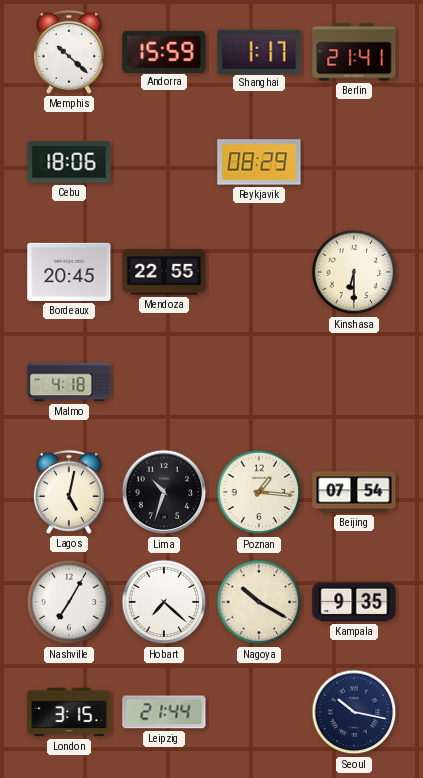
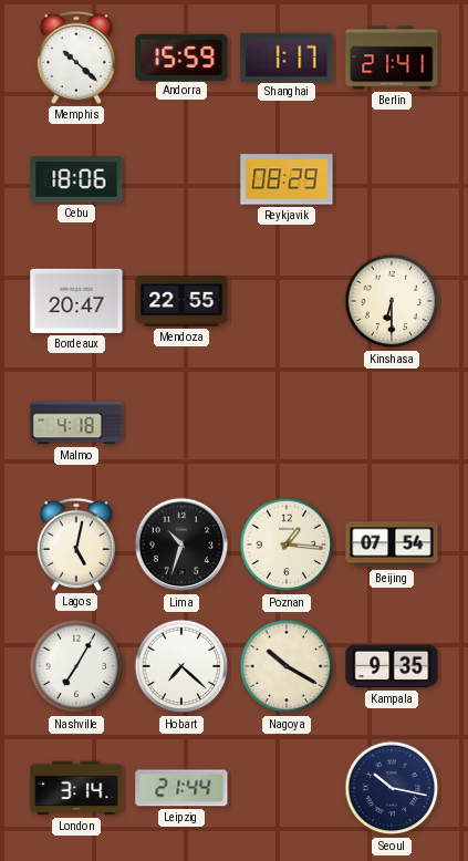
Bordeaux: 20:45 -> 20:47 (76, 301)
London: 3:15 -> 3:14 (76, 788)
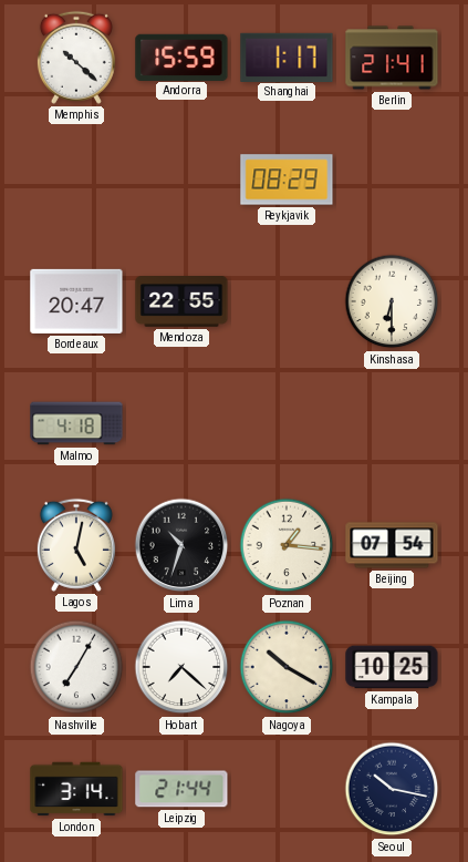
Cebu: 18:06 -> none (76, 179)
Kampala: 9:35 -> 10:25 (392, 667)
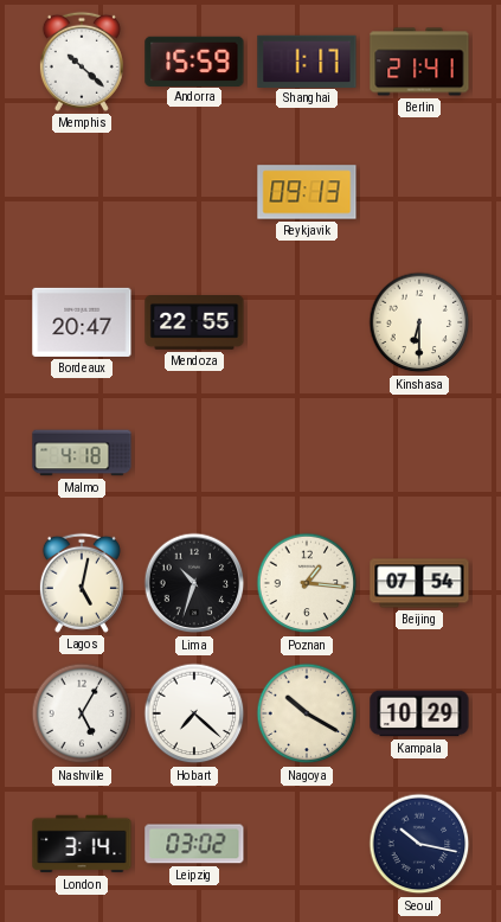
Reykjavik: 08:29 -> 09:13 (307, 192)
Nashville: 7:05 -> 5:05 (82, 713)
Kampala: 10:25 -> 10:29 (419, 713)
Leipzig: 21:44 -> 03:02 (194, 844)
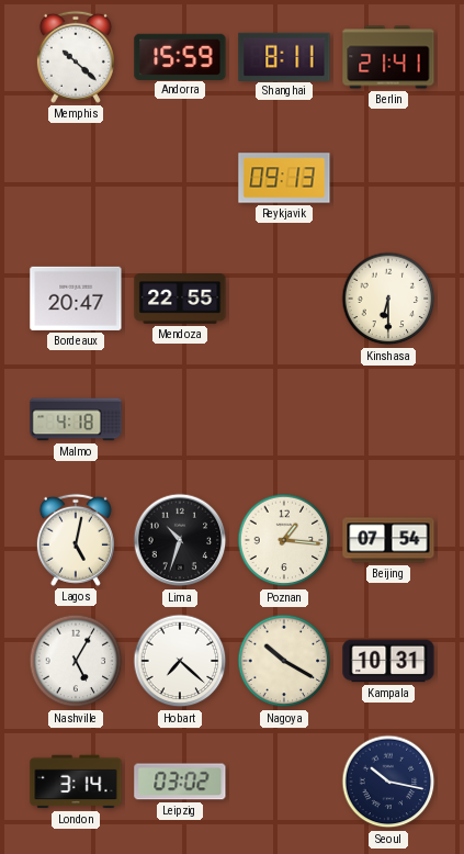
Shanghai: 1:17 -> 8:11 (284, 56)
Kampala: 10:29 -> 10:31 (388, 661)
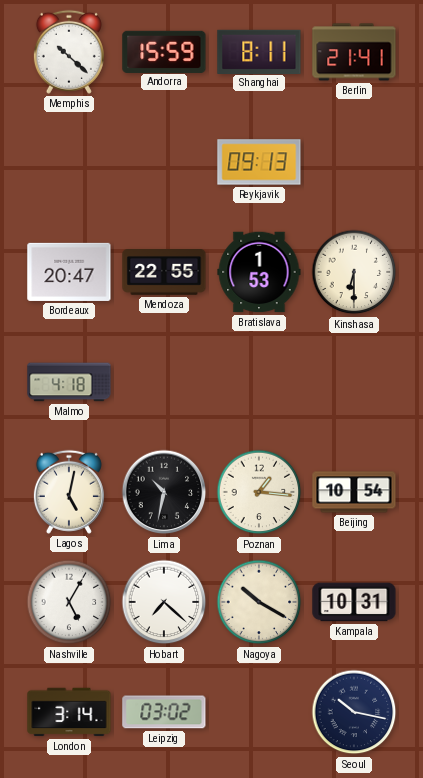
Bratislava: none -> 1:53 (259, 272)
Lima: 10:33 -> 10:32 (164, 492)
Beijing: 07:54 -> 10:54 (354, 492)
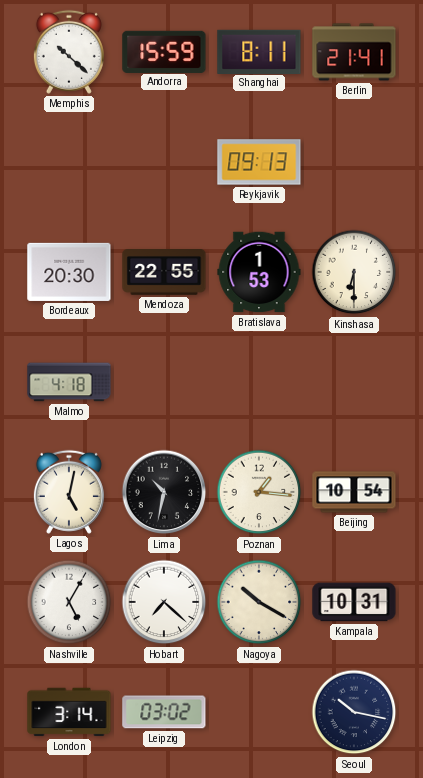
Bordeaux: 20:47 -> 20:30 (69, 272)
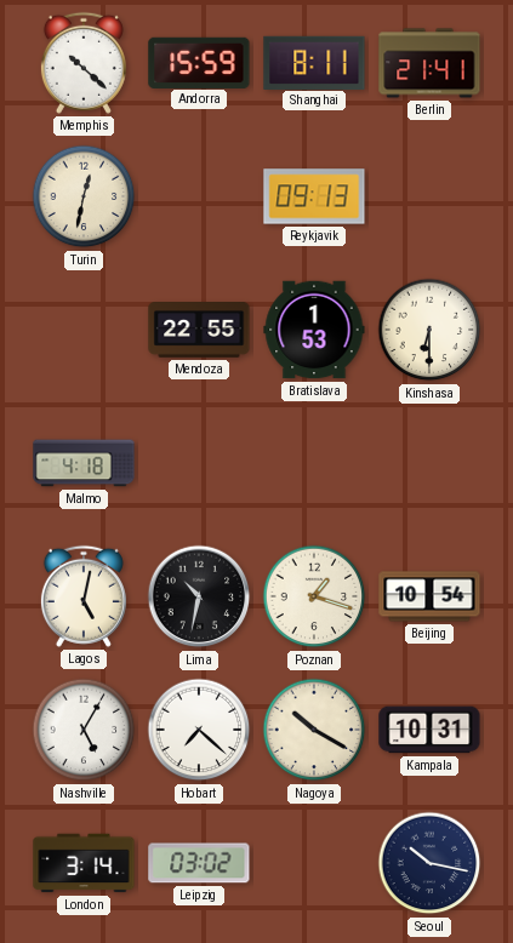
Turin: none -> 12:32 (84, 196)
Bordeaux: 20:30 -> none (69, 272)
Poznan: 1:16 -> 1:18 (314, 596)
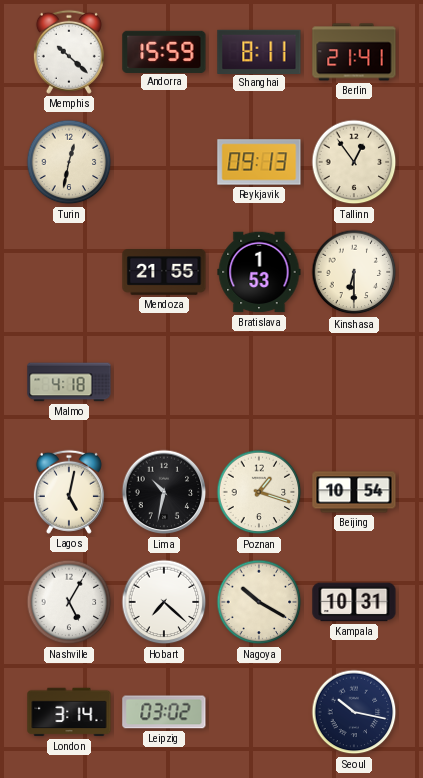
Tallinn: none -> 12:54 (354, 162)
Mendoza: 22:55 -> 21:55 (164, 273)
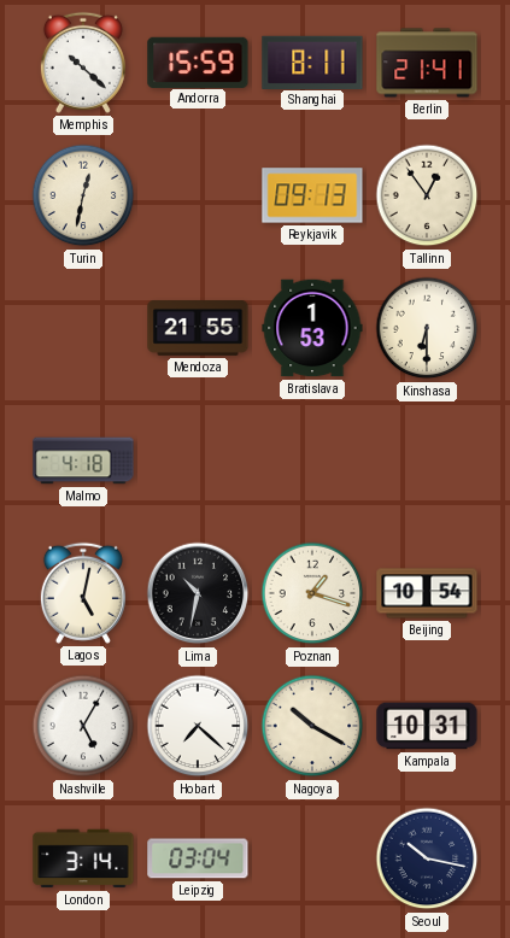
Leipzig: 03:02 -> 03:04 (198, 858)
